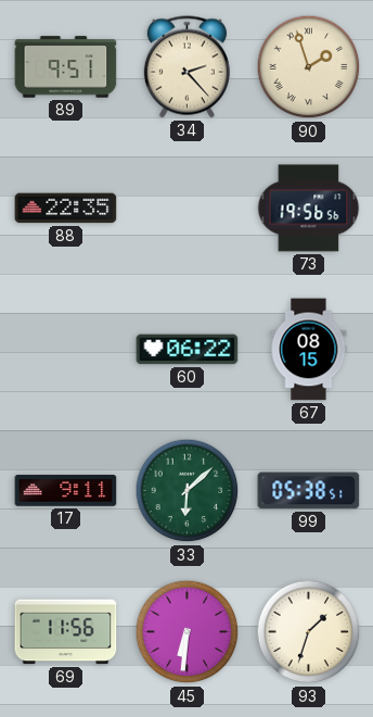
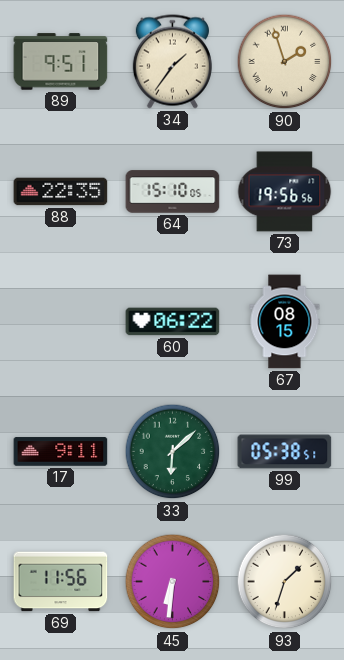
34: 2:23 -> 1:36 (172, 62)
64: none -> 15:10 (173, 192)
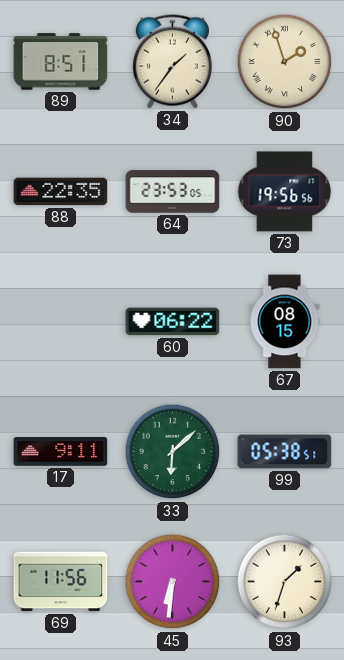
89: 9:51 -> 8:51 (61, 62)
64: 15:10 -> 23:53 (173, 192)
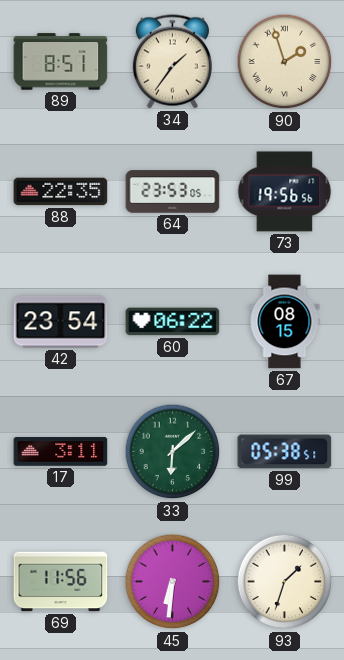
42: none -> 23:54 (61, 322)
17: 9:11 -> 3:11 (61, 452)
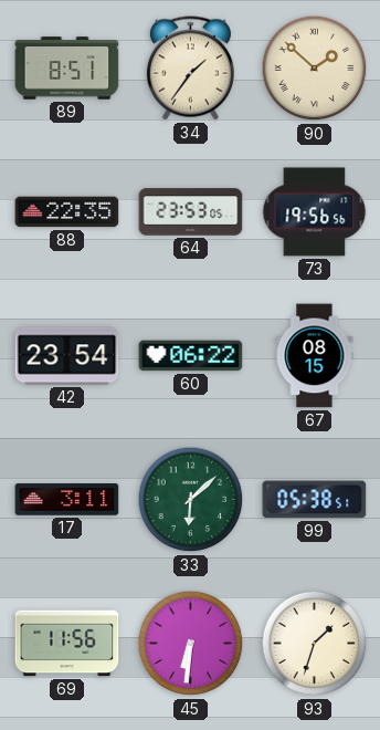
90: 1:57 -> 1:52 (315, 69)
